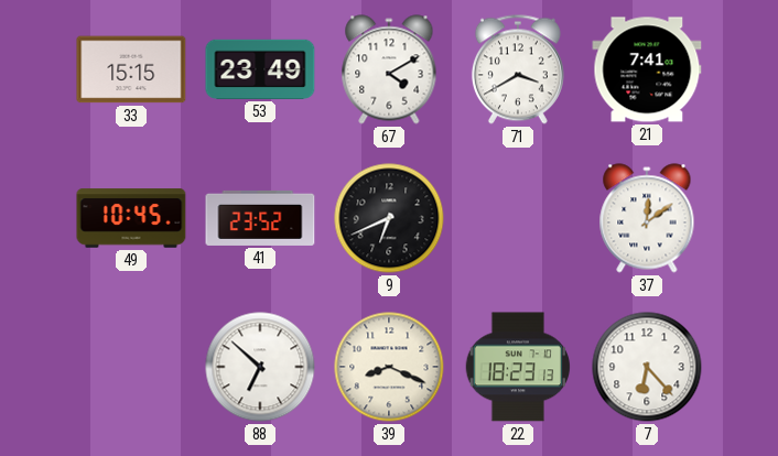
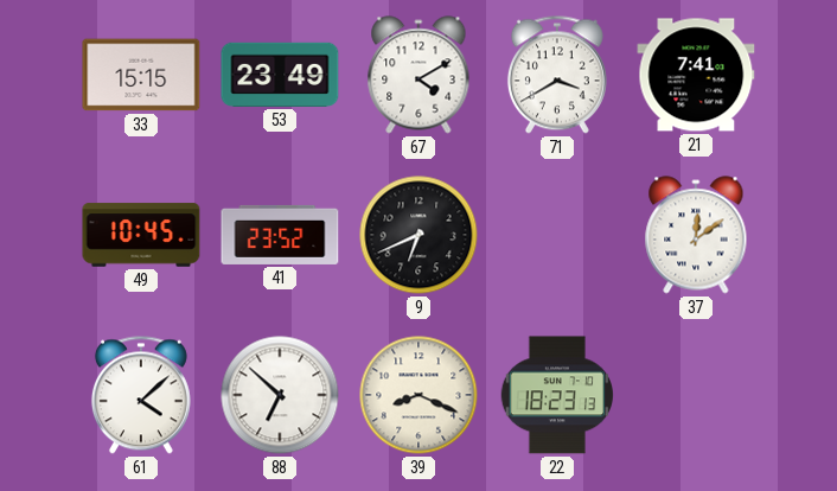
61: none -> 4:08 (141, 395)
7: 6:23 -> none (647, 367)
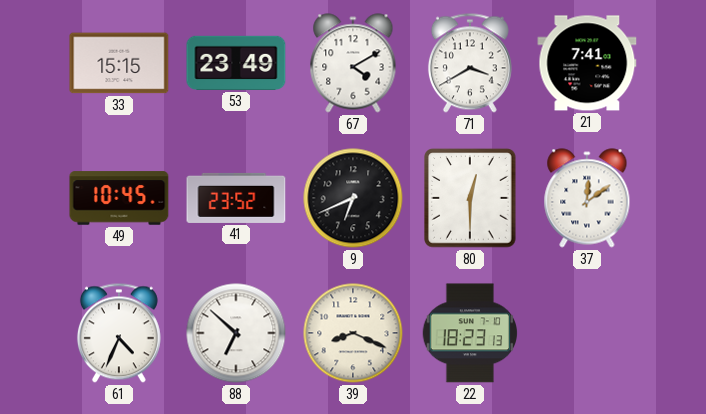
80: none -> 12:30 (470, 198)
61: 4:08 -> 4:34 (119, 333)
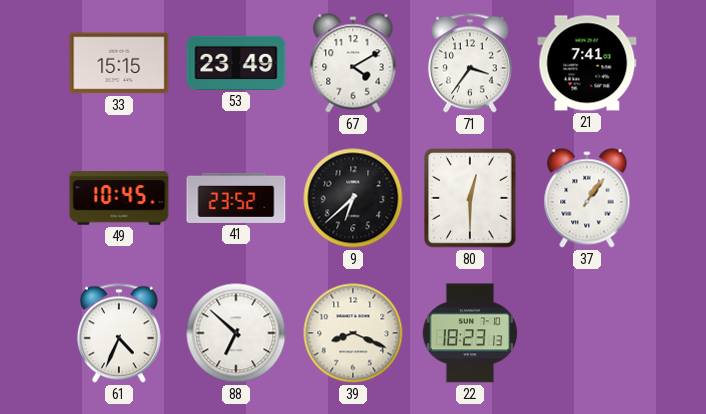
71: 3:40 -> 3:36 (470, 63)
9: 6:41 -> 6:38 (353, 198)
37: 12:09 -> 1:06 (587, 198)
